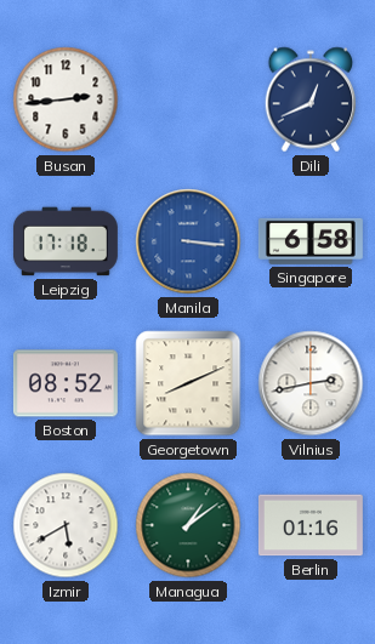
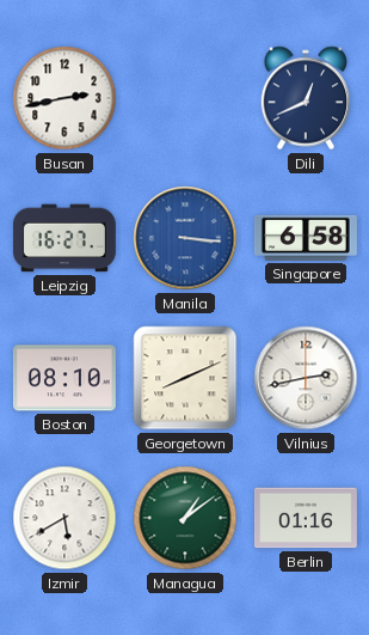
Busan: 2:44 -> 2:43 (64, 98)
Leipzig: 17:18 -> 16:27 (64, 238)
Boston: 08:52 -> 08:10 (64, 378)
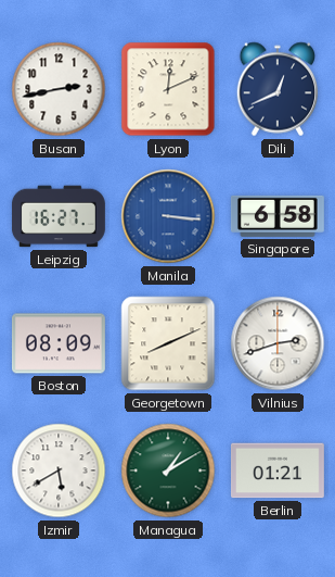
Lyon: none -> 12:11 (168, 89)
Boston: 08:10 -> 08:09 (59, 343)
Vilnius: 2:43 -> 2:42 (278, 343)
Managua: 1:09 -> 1:10 (168, 471)
Berlin: 01:16 -> 01:21 (278, 471)
